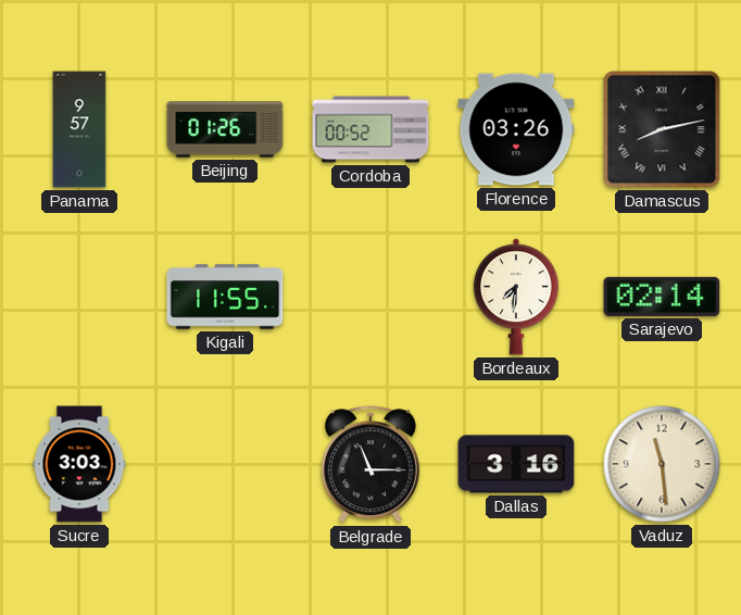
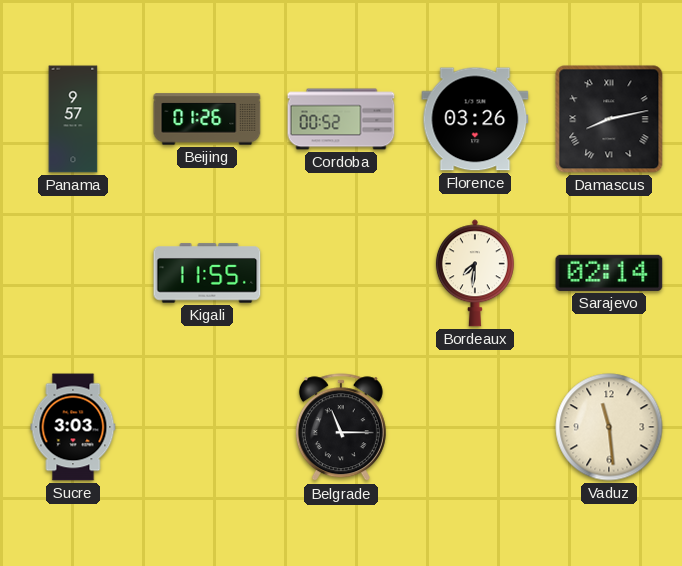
Dallas: 3:16 -> none (516, 464)
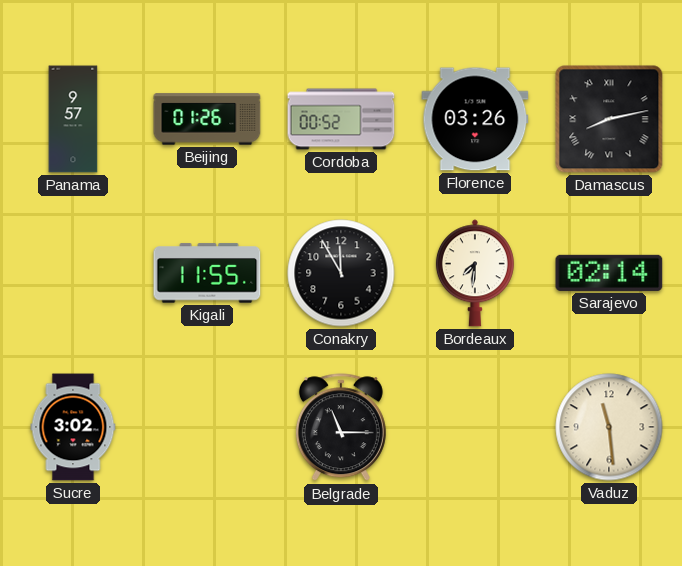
Conakry: none -> 11:55 (341, 273)
Sucre: 3:03 -> 3:02 (73, 427)
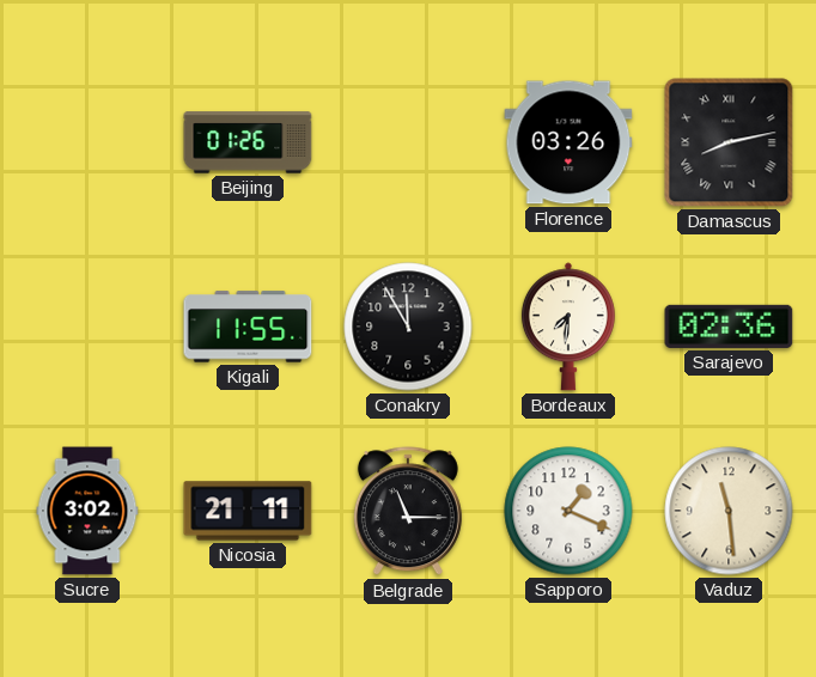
Panama: 9:57 -> none (73, 119)
Cordoba: 00:52 -> none (341, 119)
Sarajevo: 02:14 -> 02:36 (729, 327)
Nicosia: none -> 21:11 (248, 511)
Sapporo: none -> 1:19 (568, 511)
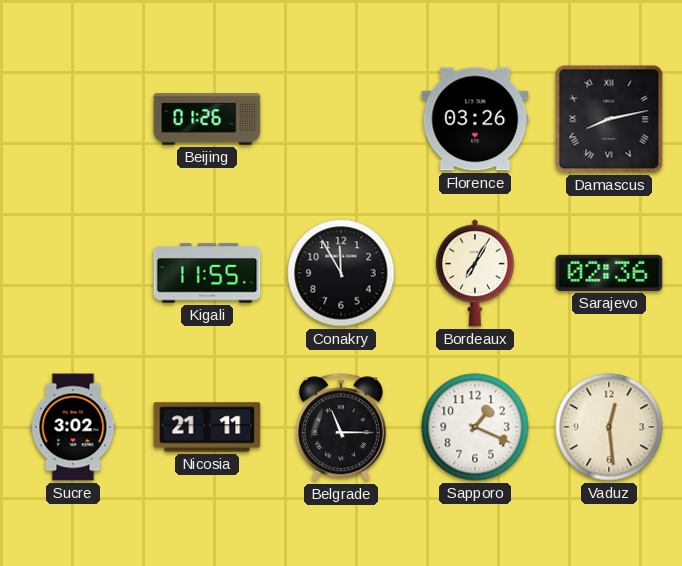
Bordeaux: 7:31 -> 7:05 (475, 273)
Vaduz: 11:29 -> 12:29 (609, 427)
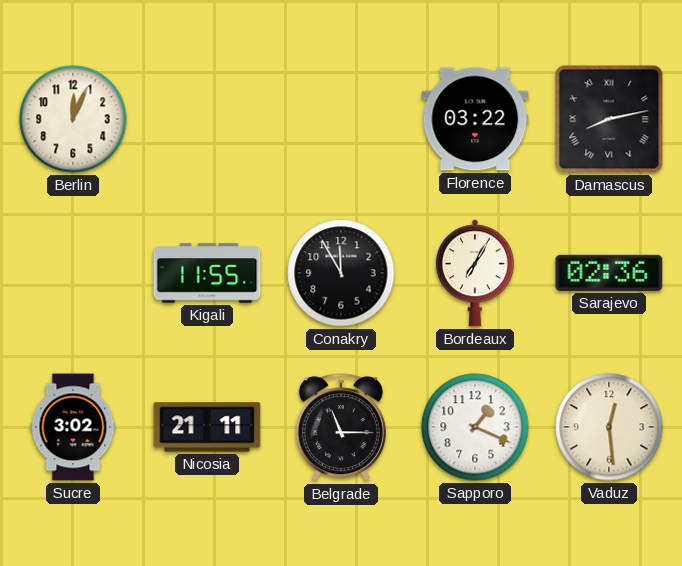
Berlin: none -> 12:04 (73, 119)
Beijing: 01:26 -> none (207, 119)
Florence: 03:26 -> 03:22 (475, 119)
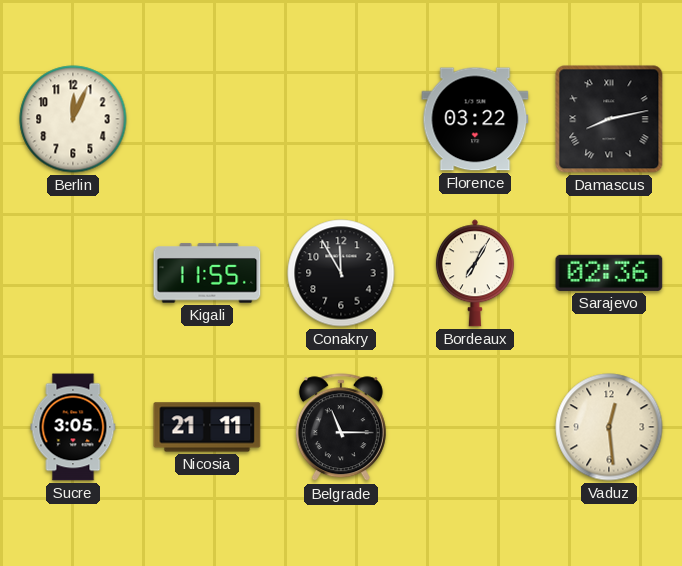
Sucre: 3:02 -> 3:05 (73, 427)
Sapporo: 1:19 -> none (475, 427)
